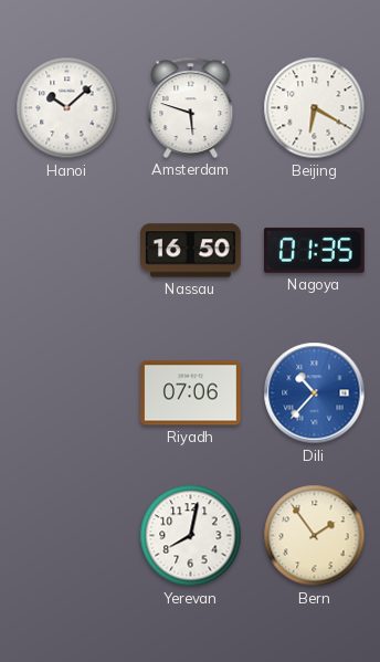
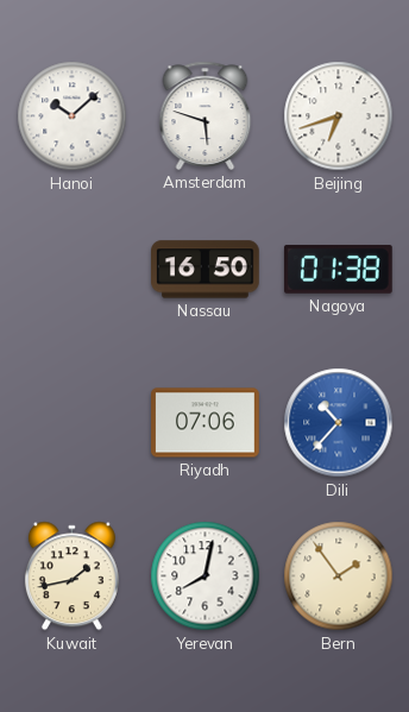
Beijing: 6:20 -> 6:42 (339, 116)
Nagoya: 01:35 -> 01:38 (338, 269)
Kuwait: none -> 1:43 (71, 576)
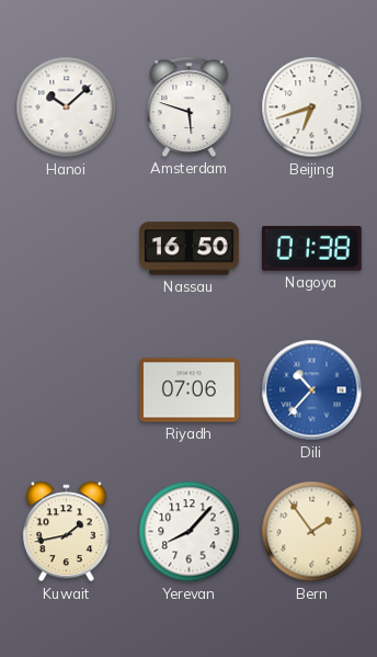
Yerevan: 8:02 -> 8:07 (190, 532)
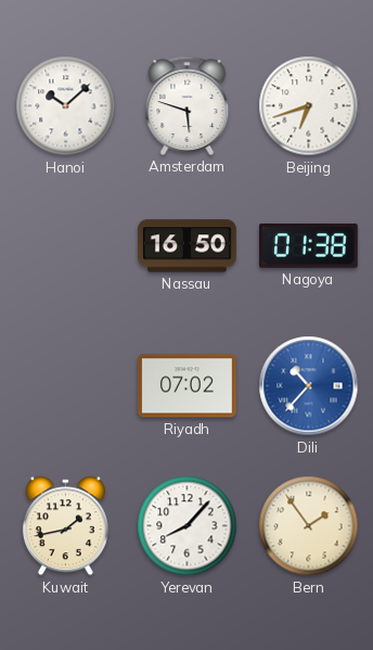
Riyadh: 07:06 -> 07:02 (188, 386)
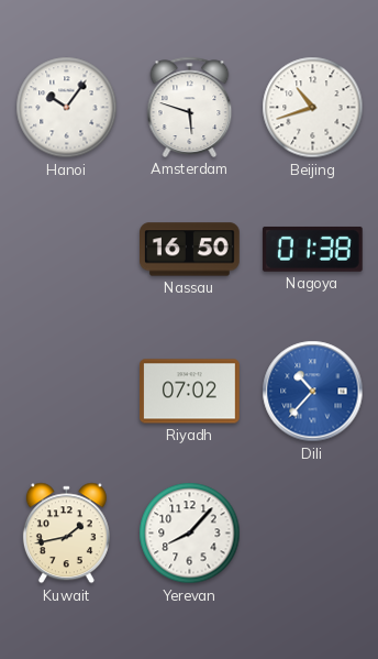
Hanoi: 10:08 -> 10:06 (67, 108)
Beijing: 6:42 -> 10:42 (313, 108)
Bern: 1:54 -> none (309, 526)
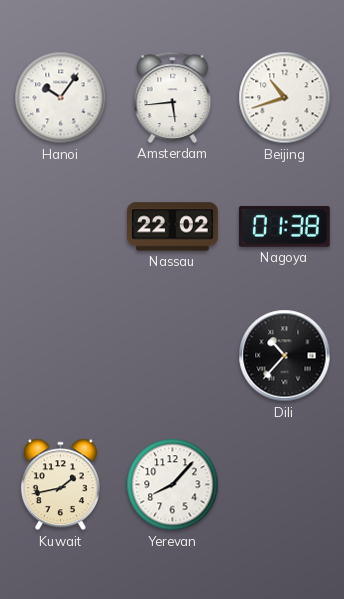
Amsterdam: 5:48 -> 5:44 (173, 97)
Nassau: 16:50 -> 22:02 (173, 227)
Riyadh: 07:02 -> none (190, 392)
Dili dial: blue -> black (285, 356)
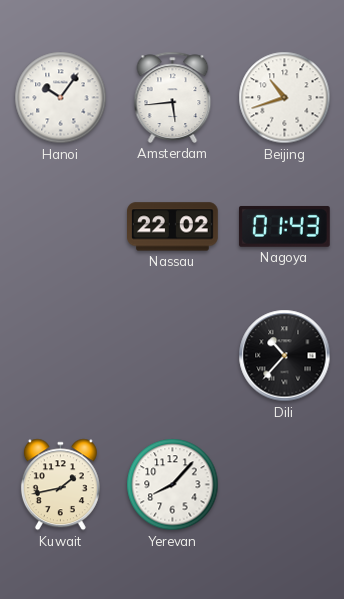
Nagoya: 01:38 -> 01:43 (284, 226)
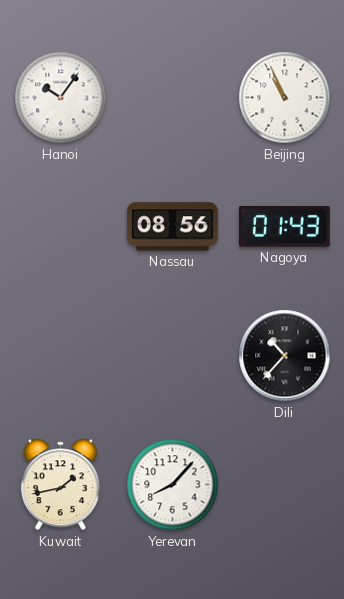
Amsterdam: 5:44 -> none (173, 97)
Beijing: 10:42 -> 10:56 (285, 98)
Nassau: 22:02 -> 08:56 (173, 227)
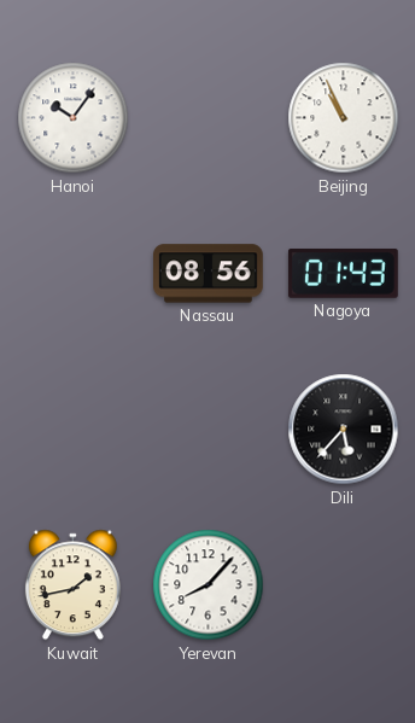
Dili: 10:37 -> 5:37 (344, 430)
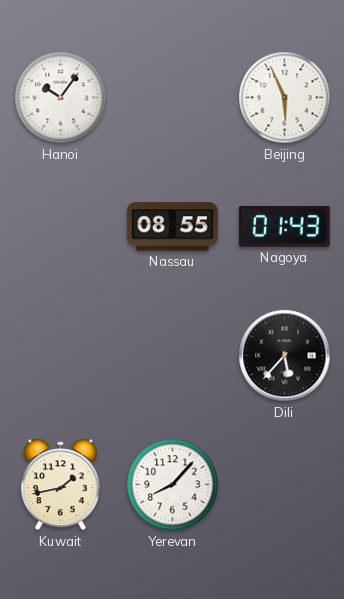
Beijing: 10:56 -> 5:56 (285, 98)
Nassau: 08:56 -> 08:55 (173, 227)
